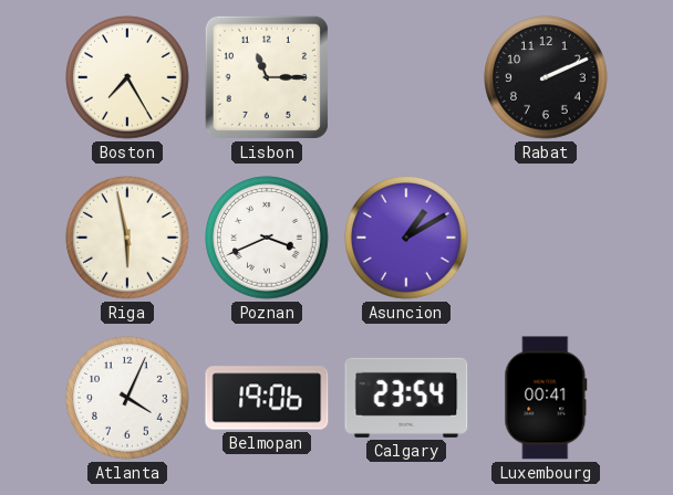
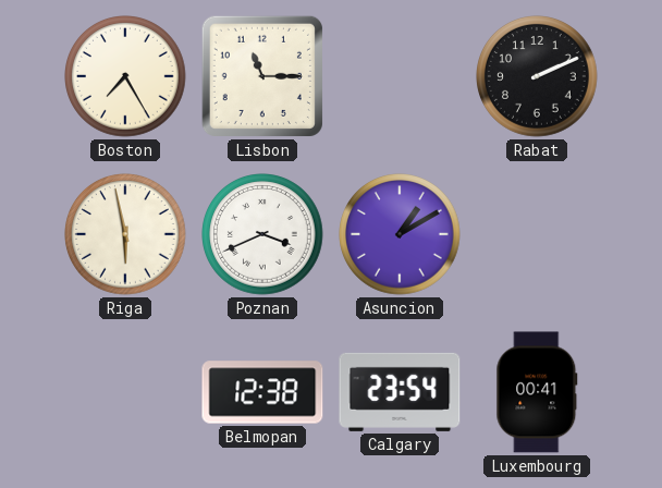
Atlanta: 4:04 -> none (128, 399)
Belmopan: 19:06 -> 12:38 (262, 392)
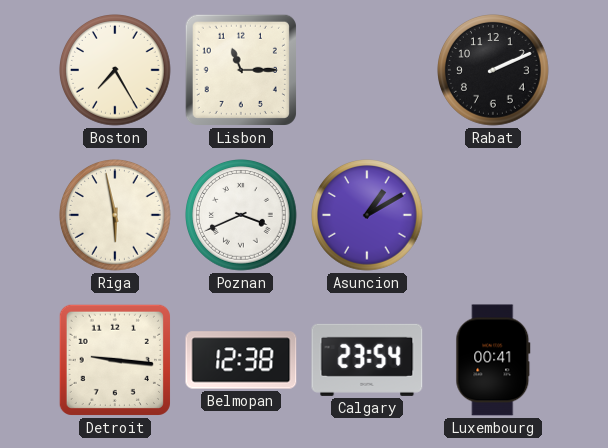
Detroit: none -> 9:16 (115, 360)
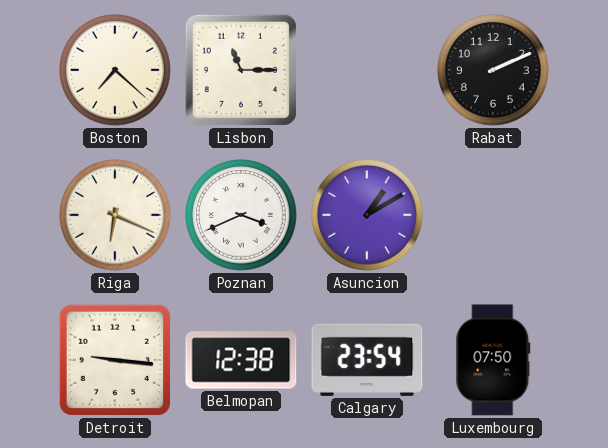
Boston: 7:25 -> 7:22 (116, 71)
Riga: 5:58 -> 6:19 (116, 216)
Luxembourg: 00:41 -> 07:50 (493, 360)
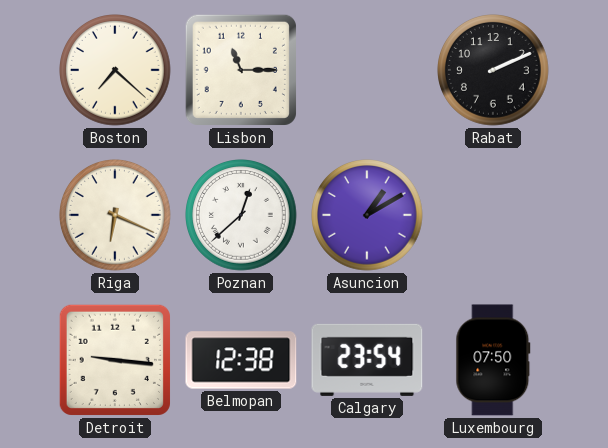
Poznan: 3:41 -> 12:38 (242, 216)
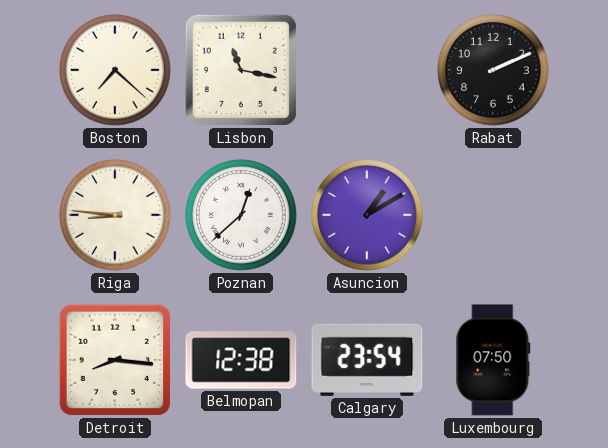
Lisbon: 11:15 -> 11:17 (241, 70)
Riga: 6:19 -> 8:46 (116, 216)
Detroit: 9:16 -> 8:16 (115, 360)
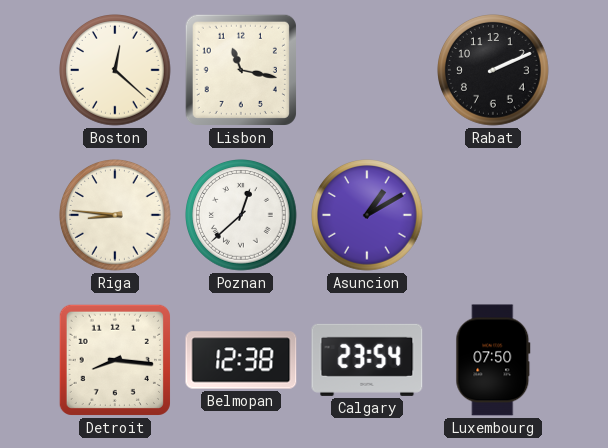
Boston: 7:22 -> 12:22 (116, 71)
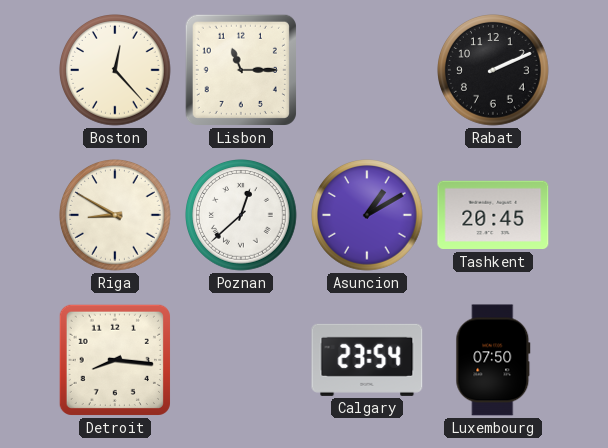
Boston: 12:22 -> 12:23 (116, 71)
Lisbon: 11:17 -> 11:15 (241, 70)
Riga: 8:46 -> 8:50 (116, 216)
Tashkent: none -> 20:45 (493, 215)
Belmopan: 12:38 -> none (241, 360)
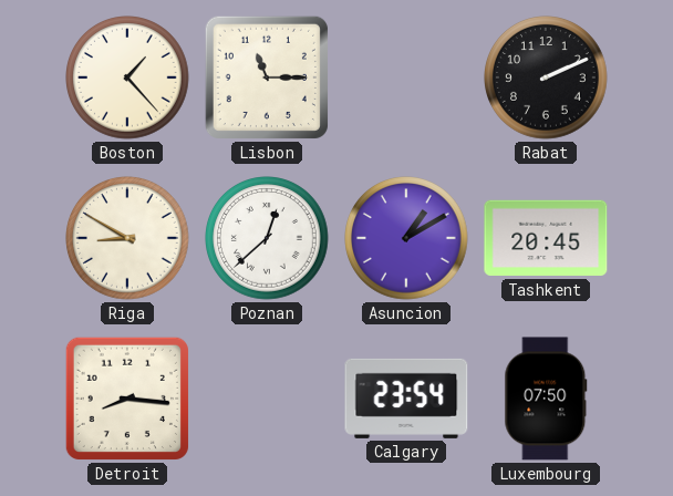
Boston: 12:23 -> 1:23 (128, 79)
